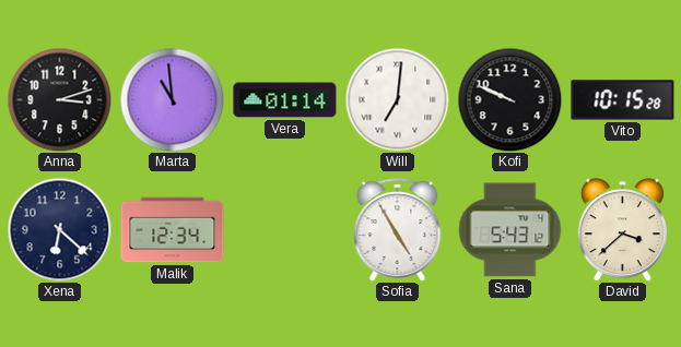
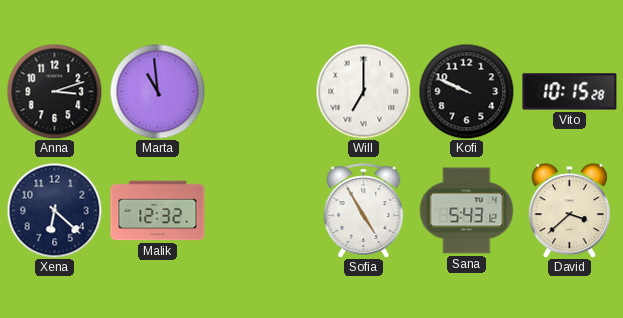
Vera: 01:14 -> none (285, 100)
Will: 7:01 -> 7:00 (363, 91)
Malik: 12:34 -> 12:32 (158, 211)
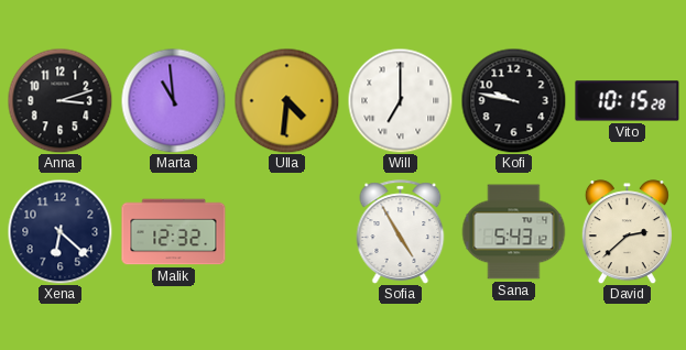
Ulla: none -> 4:31 (286, 100)
Kofi: 9:49 -> 9:47 (513, 100)
David: 3:38 -> 2:38 (627, 232)
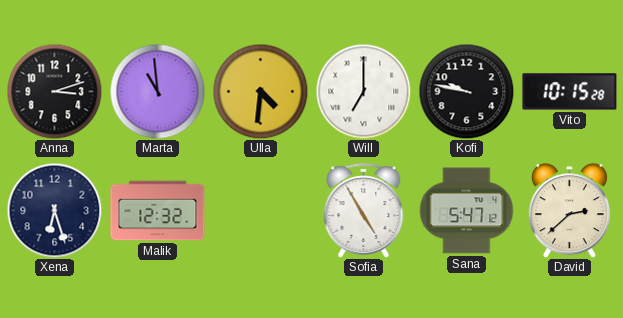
Xena: 6:22 -> 6:27 (54, 210)
Sana: 5:43 -> 5:47 (466, 211)
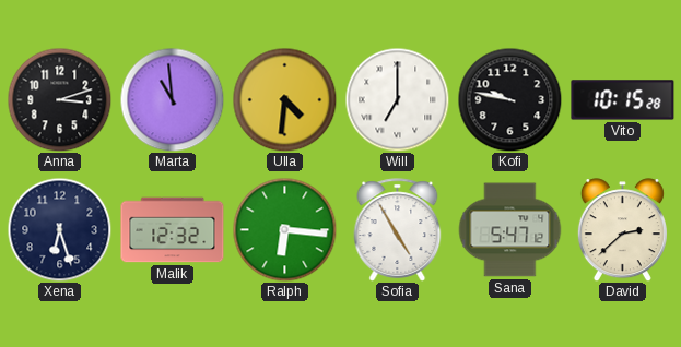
Ralph: none -> 6:16 (284, 229)
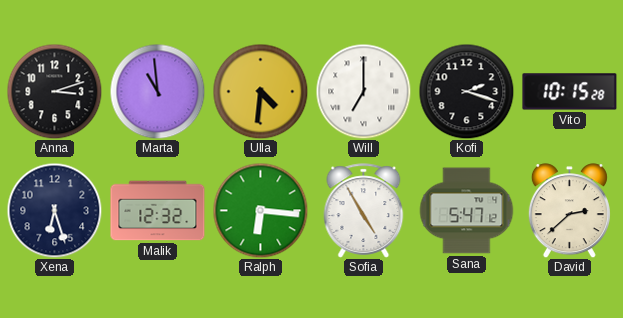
Kofi: 9:47 -> 2:18 (466, 91)
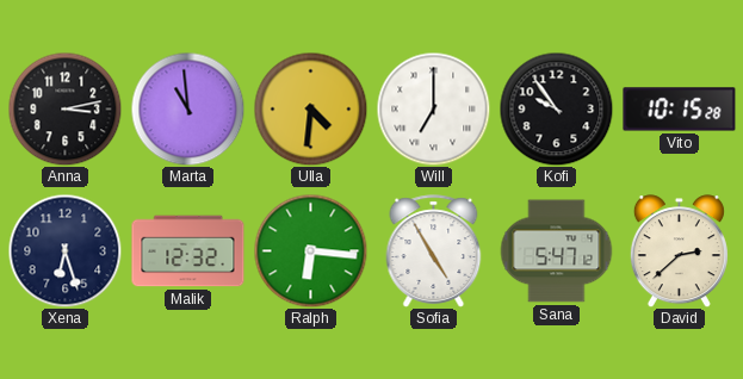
Anna: 3:12 -> 3:13 (64, 108)
Kofi: 2:18 -> 9:54 (556, 108)
